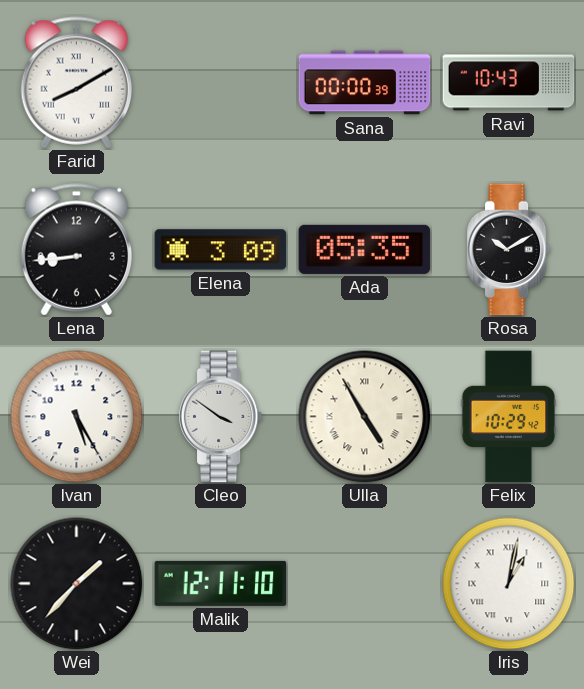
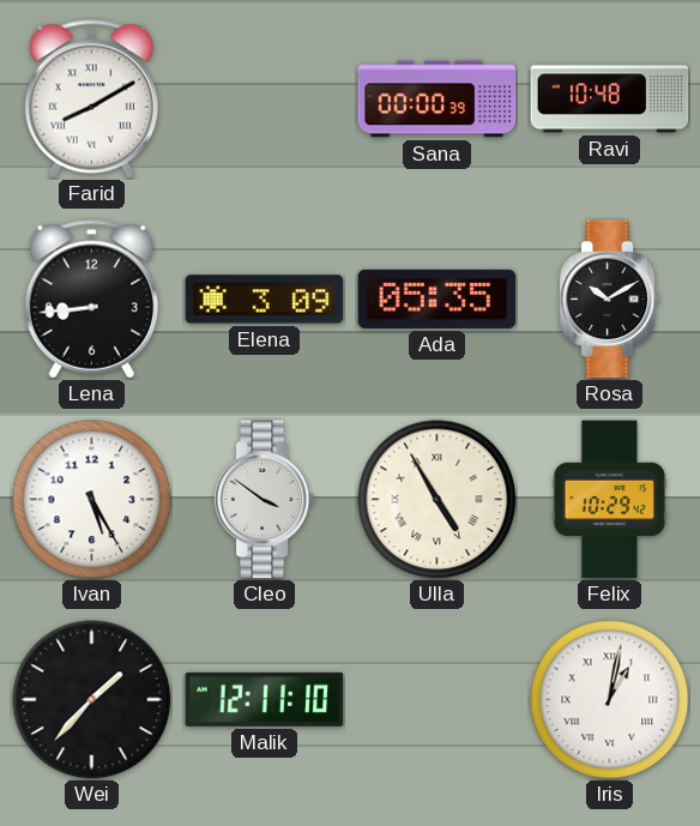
Ravi: 10:43 -> 10:48 (610, 100)
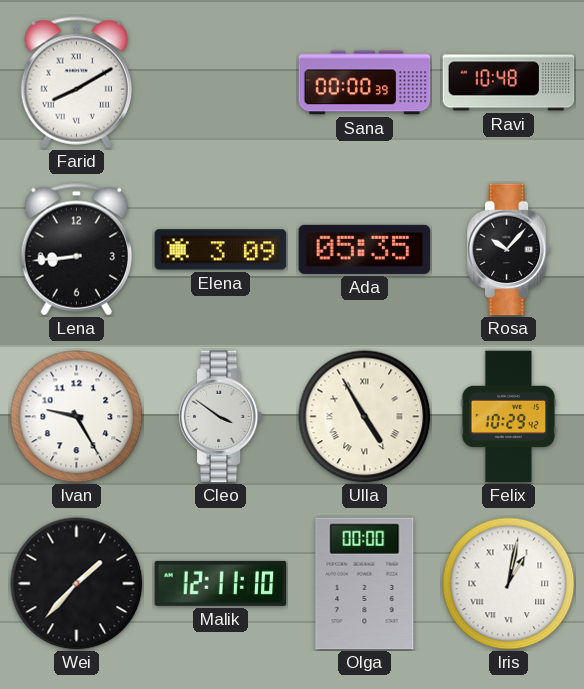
Rosa: 10:10 -> 10:07 (509, 250)
Ivan: 5:25 -> 9:25 (77, 417)
Olga: none -> 00:00 (365, 584)
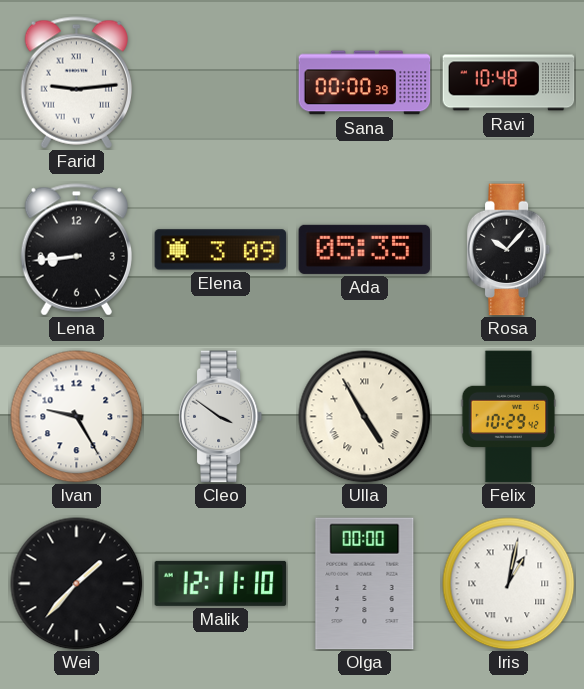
Farid: 8:10 -> 9:14 (76, 83)
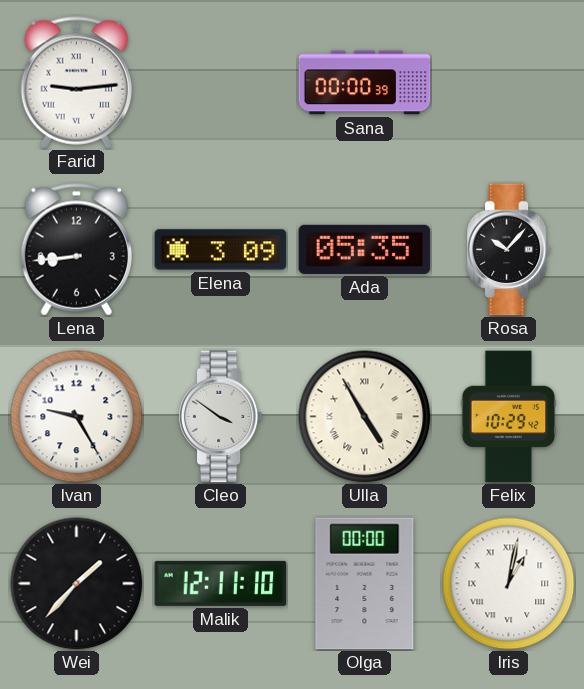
Ravi: 10:48 -> none (509, 83)
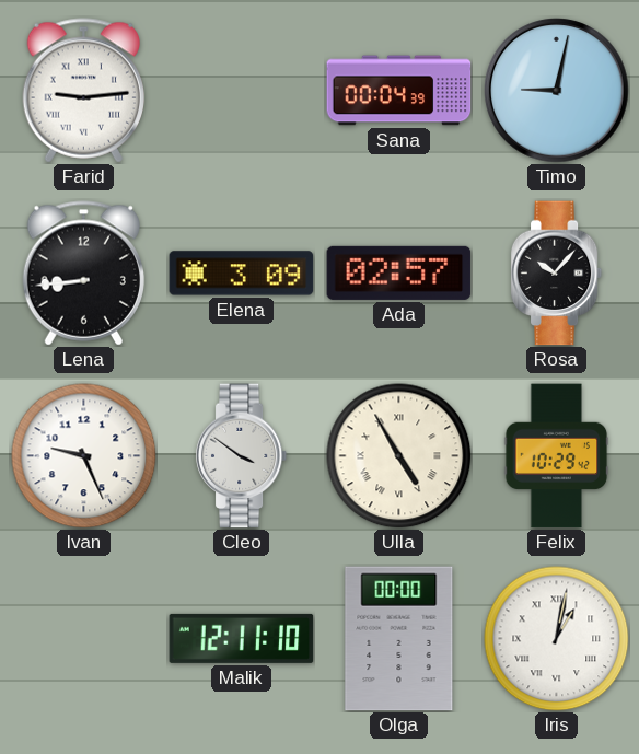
Sana: 00:00 -> 00:04 (399, 91)
Timo: none -> 9:02 (557, 91)
Ada: 05:35 -> 02:57 (399, 272)
Ivan: 9:25 -> 9:26 (84, 456)
Wei: 1:37 -> none (77, 584)
